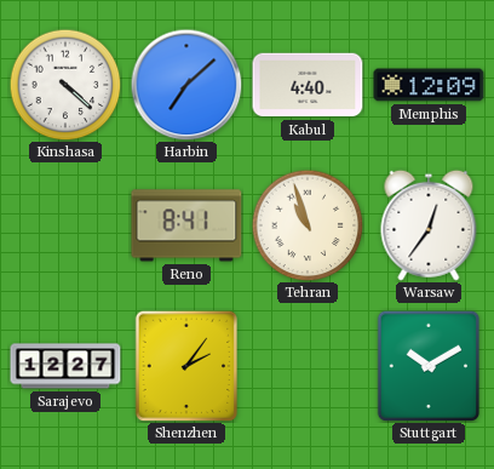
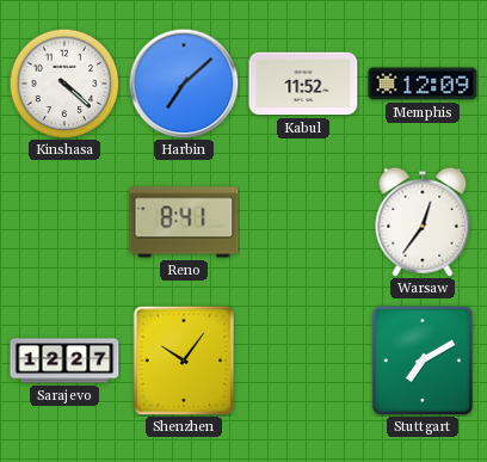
Kabul: 4:40 -> 11:52 (303, 84)
Tehran: 10:57 -> none (308, 225)
Shenzhen: 2:06 -> 10:06 (184, 361)
Stuttgart: 10:10 -> 7:10 (423, 361)
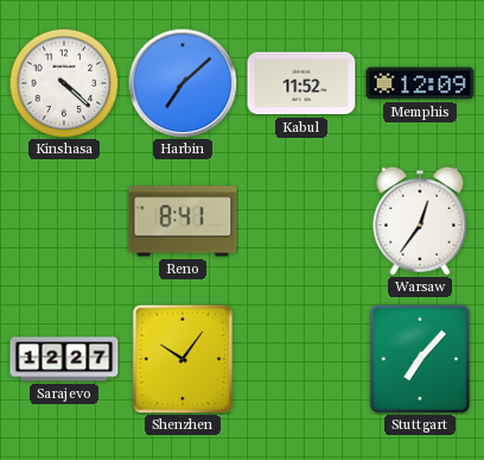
Stuttgart: 7:10 -> 7:07 (420, 359)
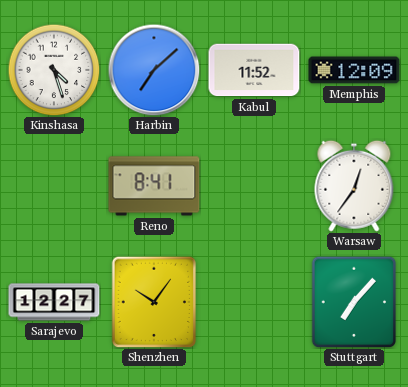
Kinshasa: 4:22 -> 4:27 (54, 70)
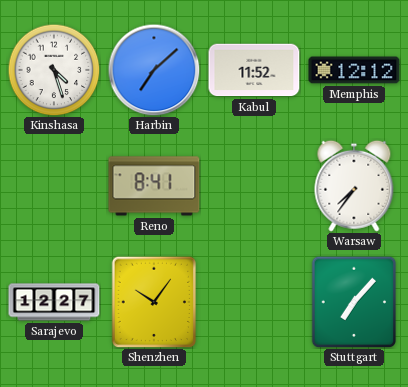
Memphis: 12:09 -> 12:12 (354, 70)
Warsaw: 12:36 -> 7:36 (354, 186)
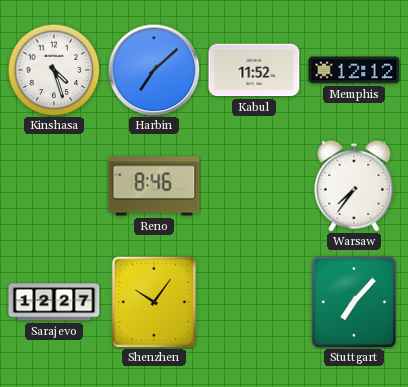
Reno: 8:41 -> 8:46 (154, 186)
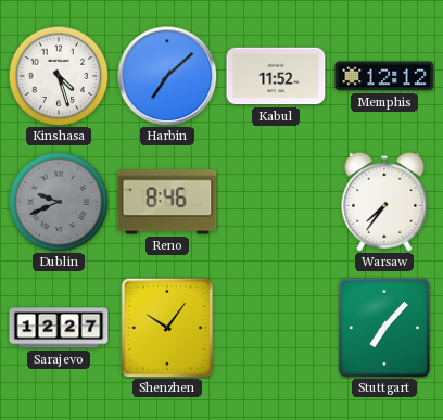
Dublin: none -> 9:41 (59, 202)
